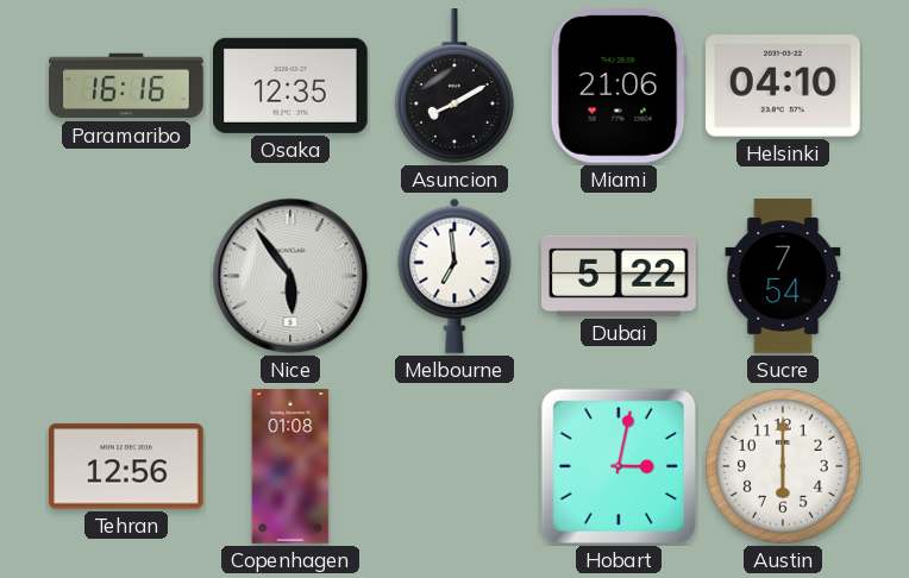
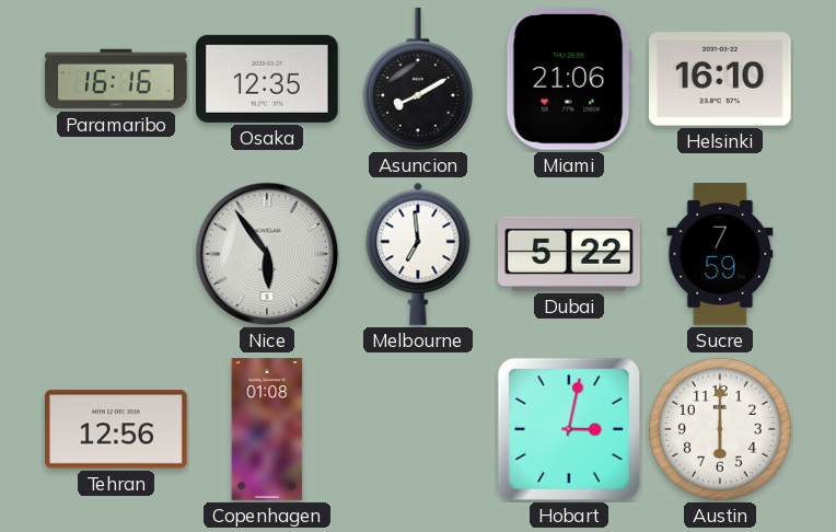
Helsinki: 04:10 -> 16:10 (721, 79)
Sucre: 7:54 -> 7:59 (720, 254)
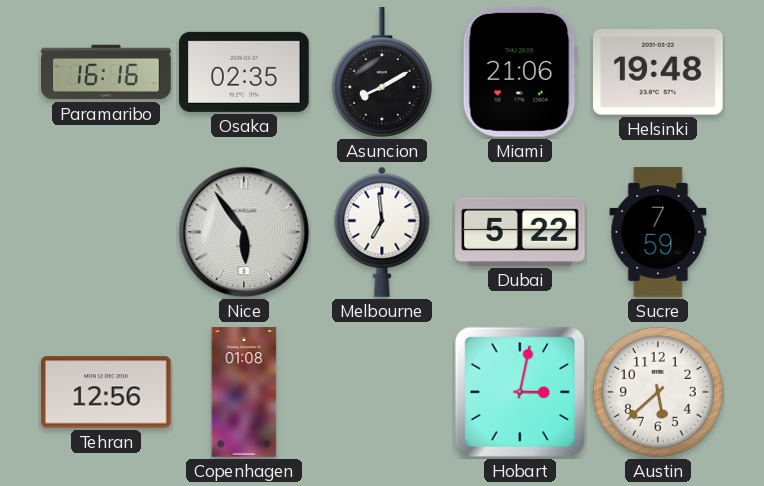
Osaka: 12:35 -> 02:35 (245, 72)
Helsinki: 16:10 -> 19:48 (659, 72)
Austin: 6:00 -> 5:38 (658, 392)
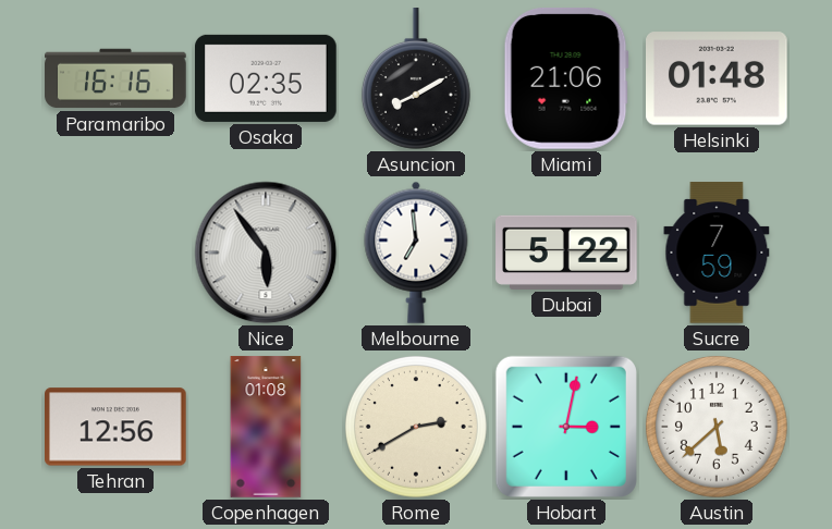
Helsinki: 19:48 -> 01:48 (718, 78)
Rome: none -> 2:40 (416, 427)
